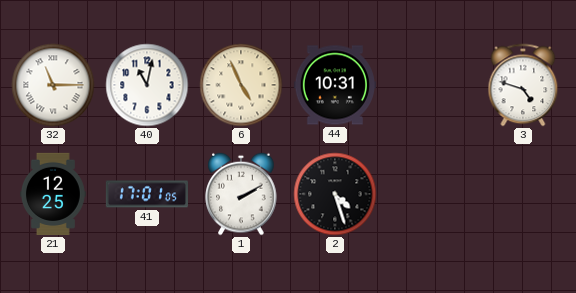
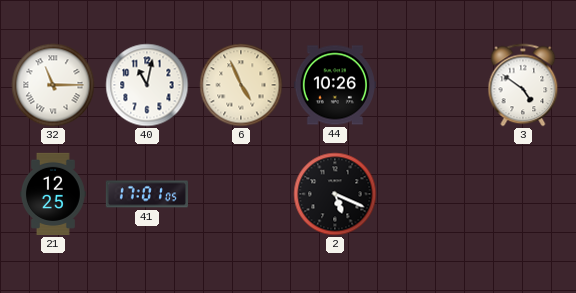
44: 10:31 -> 10:26 (335, 85)
3: 4:48 -> 4:51 (523, 85)
1: 2:10 -> none (241, 194)
2: 4:27 -> 5:19 (335, 194)
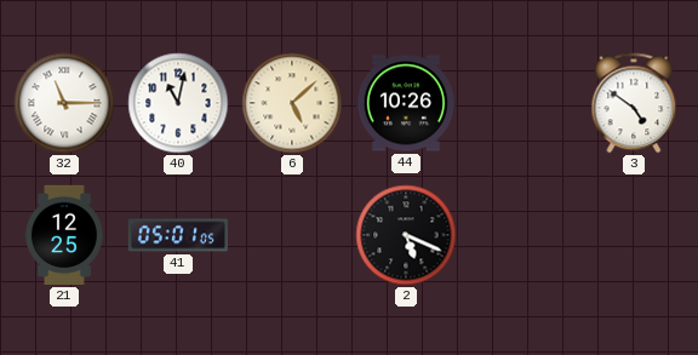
6: 4:56 -> 5:08 (292, 103)
41: 17:01 -> 05:01 (178, 235)
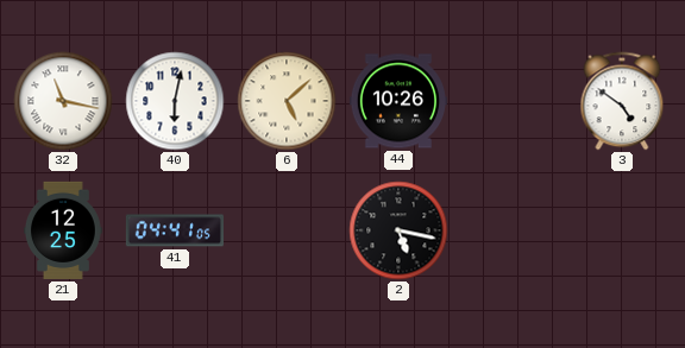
32: 11:15 -> 11:17 (63, 101)
40: 11:02 -> 6:02 (175, 101)
41: 05:01 -> 04:41 (175, 230)
2: 5:19 -> 5:17 (398, 230)
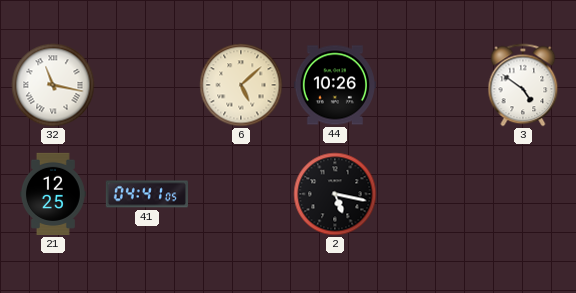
40: 6:02 -> none (175, 101)
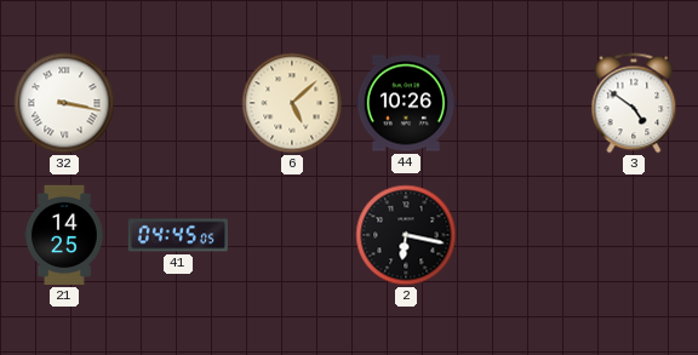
32: 11:17 -> 3:17 (64, 103)
21: 12:25 -> 14:25 (64, 235)
41: 04:41 -> 04:45 (178, 235)
2: 5:17 -> 6:17 (406, 235)
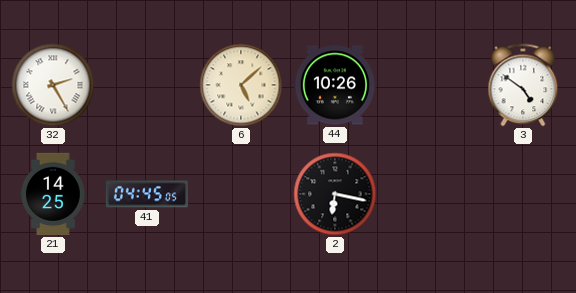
32: 3:17 -> 2:25 (53, 85)
